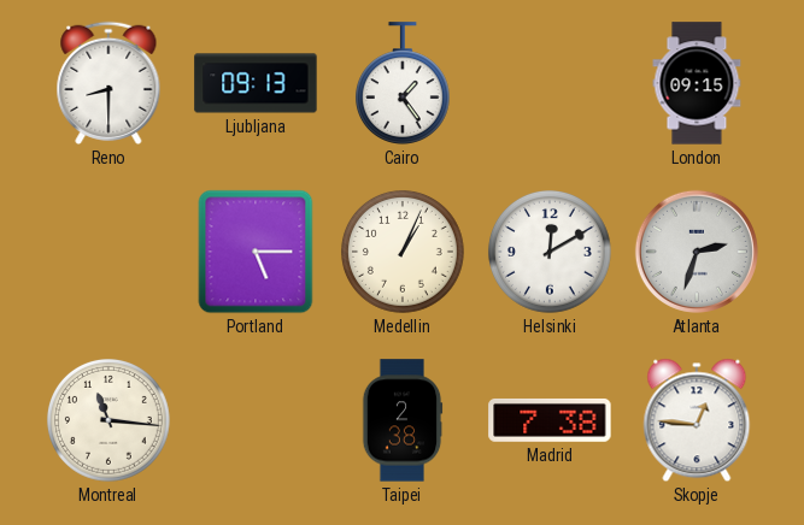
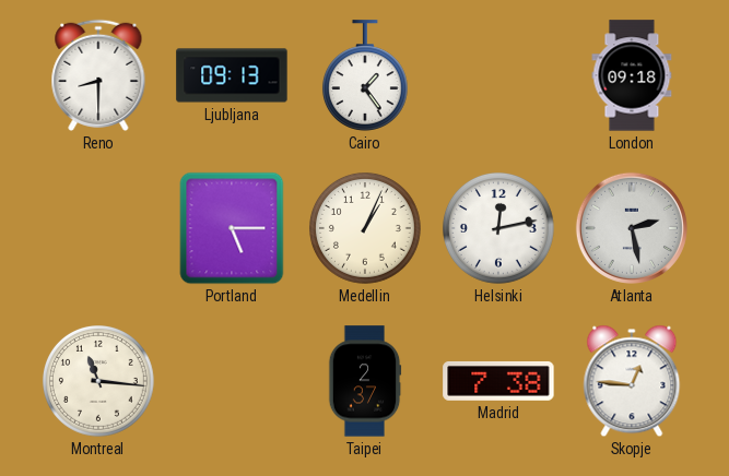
London: 09:15 -> 09:18 (632, 75)
Helsinki: 12:10 -> 12:13 (498, 229)
Atlanta: 2:33 -> 2:28 (632, 228)
Taipei: 2:38 -> 2:37 (365, 381)
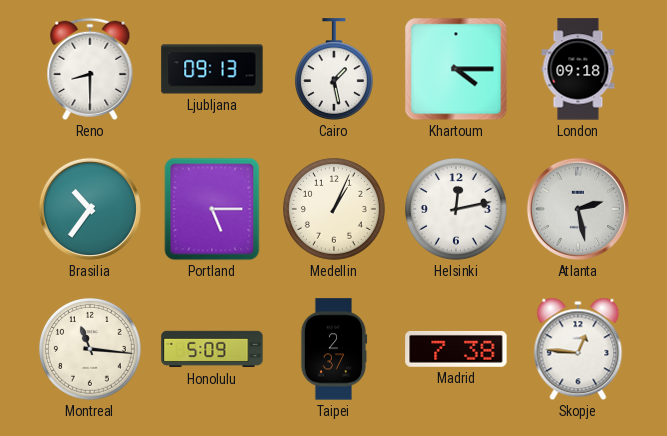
Cairo: 1:24 -> 1:28 (334, 69)
Khartoum: none -> 4:15 (456, 69)
Brasilia: none -> 10:36 (90, 209)
Honolulu: none -> 5:09 (212, 349)
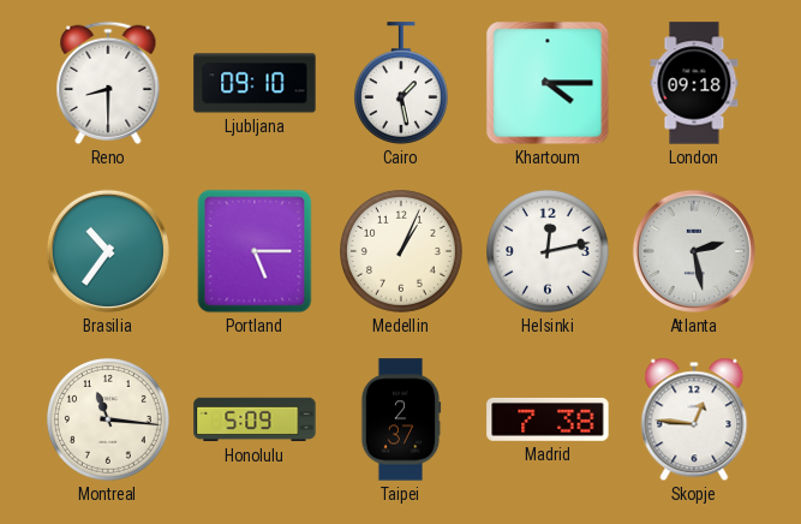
Ljubljana: 09:13 -> 09:10 (255, 83)
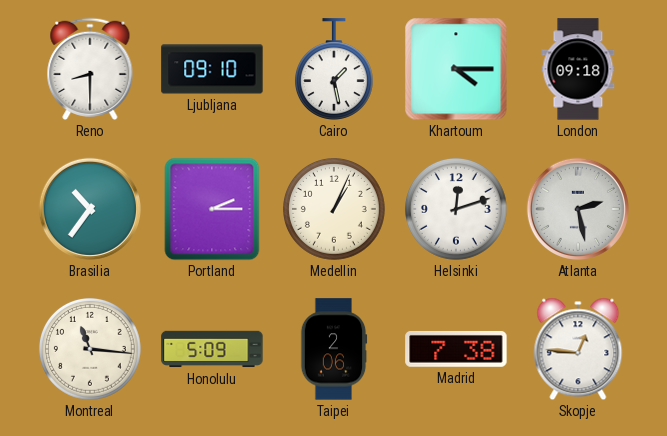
Portland: 5:15 -> 2:15 (212, 209)
Helsinki: 12:13 -> 12:12 (456, 210)
Taipei: 2:37 -> 2:06 (334, 349)
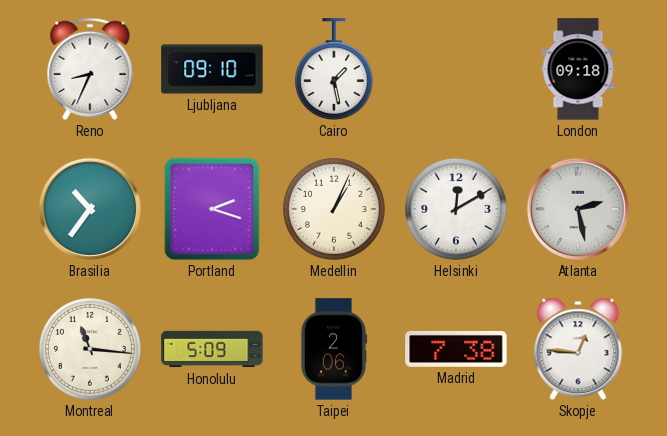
Reno: 8:30 -> 8:34 (90, 69)
Khartoum: 4:15 -> none (456, 69)
Portland: 2:15 -> 2:18 (212, 209)
Helsinki: 12:12 -> 12:10 (456, 210)
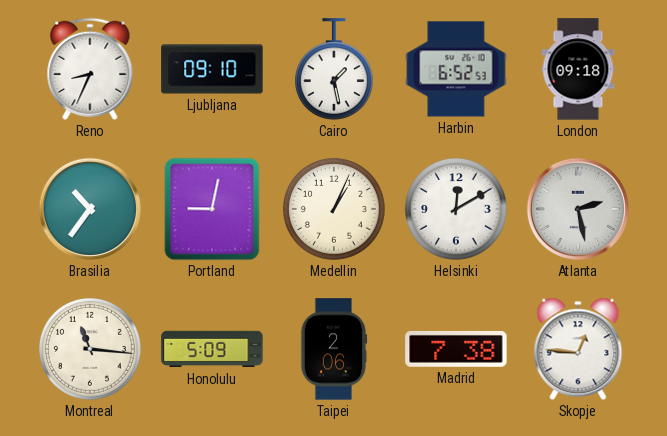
Harbin: none -> 6:52 (456, 69)
Portland: 2:18 -> 9:02 (212, 209)
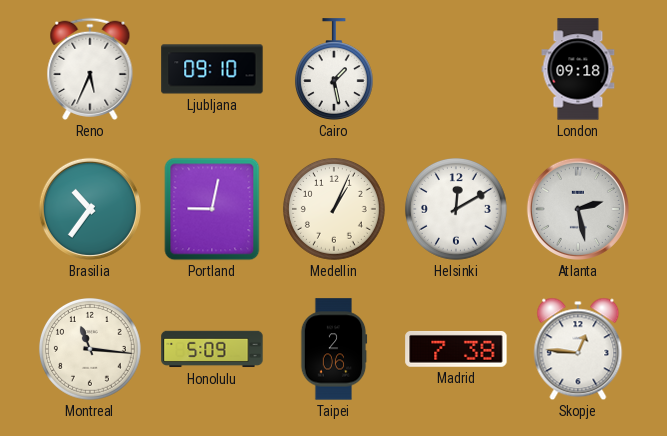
Reno: 8:34 -> 5:34 (90, 69)
Harbin: 6:52 -> none (456, 69)
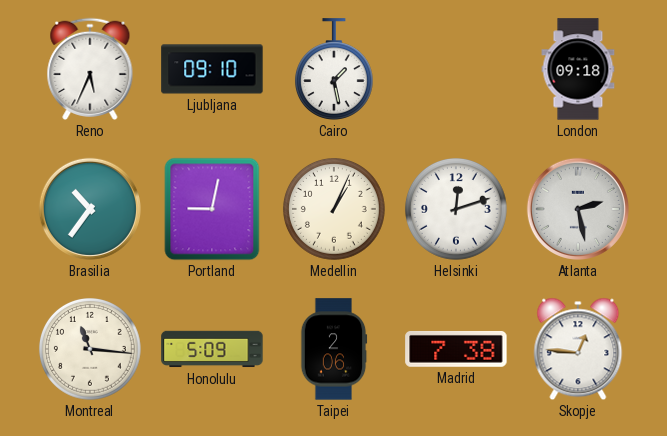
Helsinki: 12:10 -> 12:12 (456, 210)
